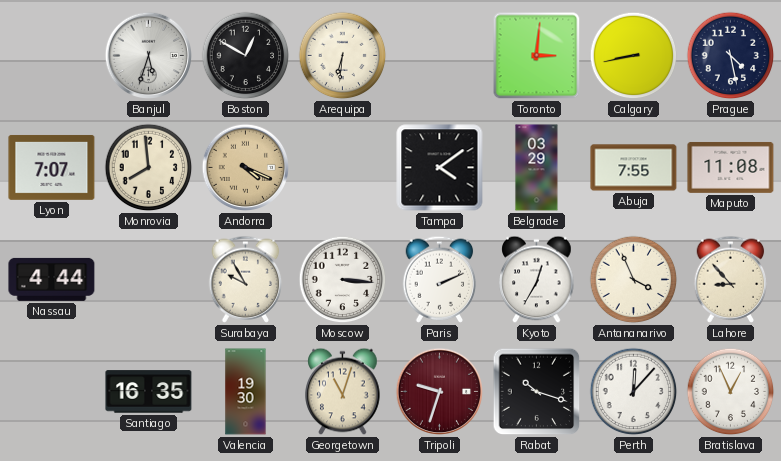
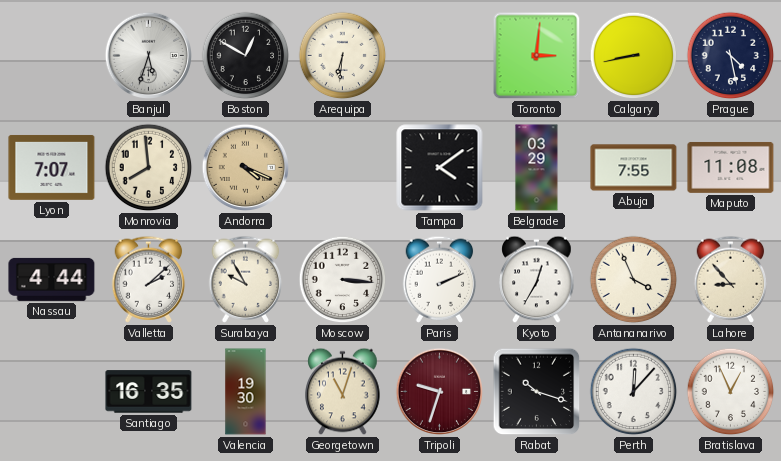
Valletta: none -> 2:08 (149, 279)
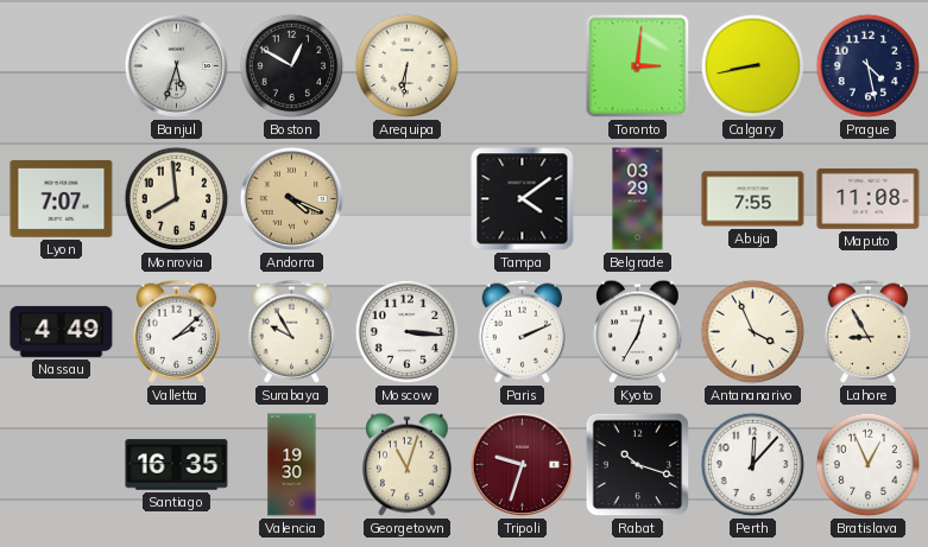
Nassau: 4:44 -> 4:49 (62, 331)
Lahore: 8:53 -> 8:55 (869, 331)
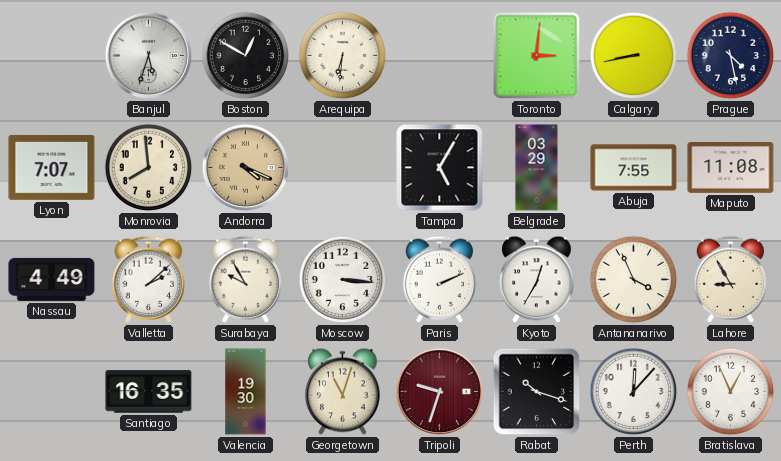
Tampa: 4:09 -> 5:05 (440, 168)
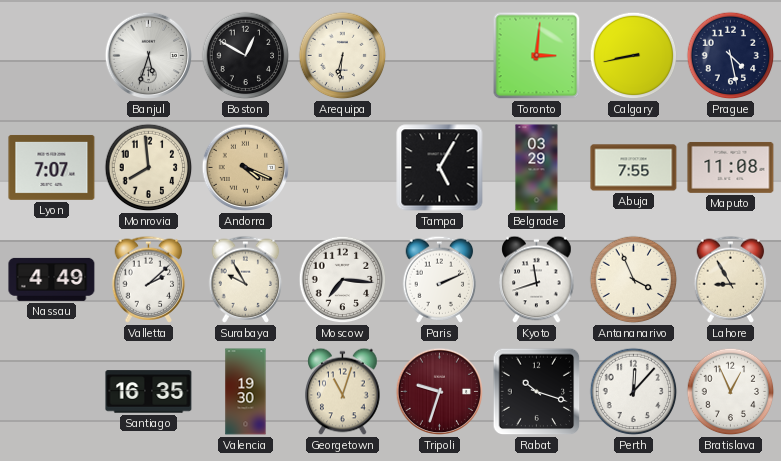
Moscow: 3:16 -> 7:16 (343, 280)
Kyoto: 12:35 -> 11:42 (537, 280)
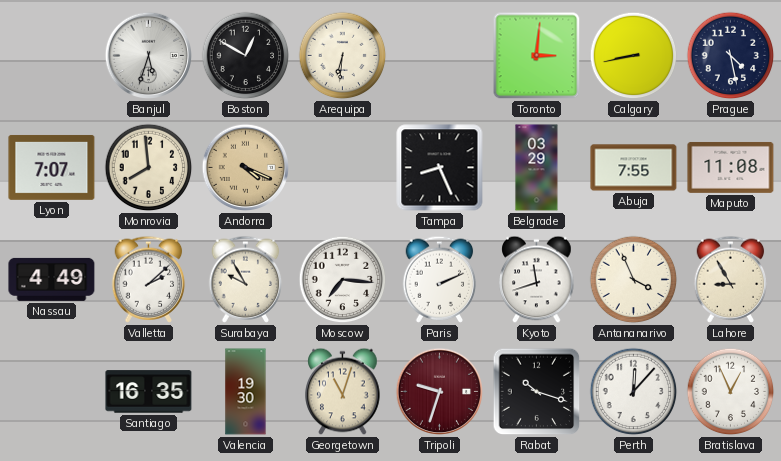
Tampa: 5:05 -> 8:26 (440, 168)
